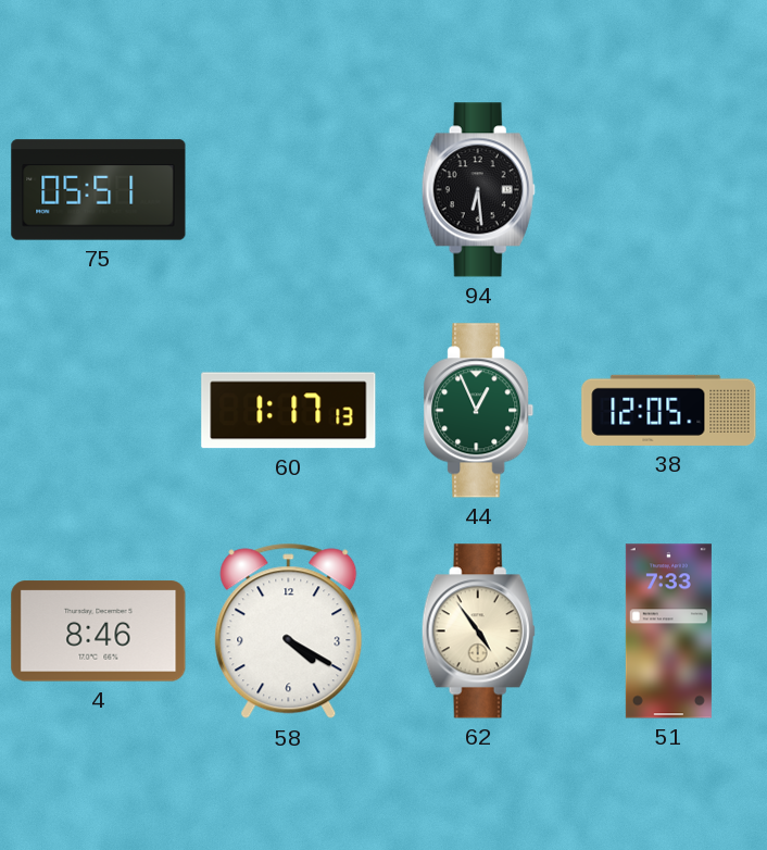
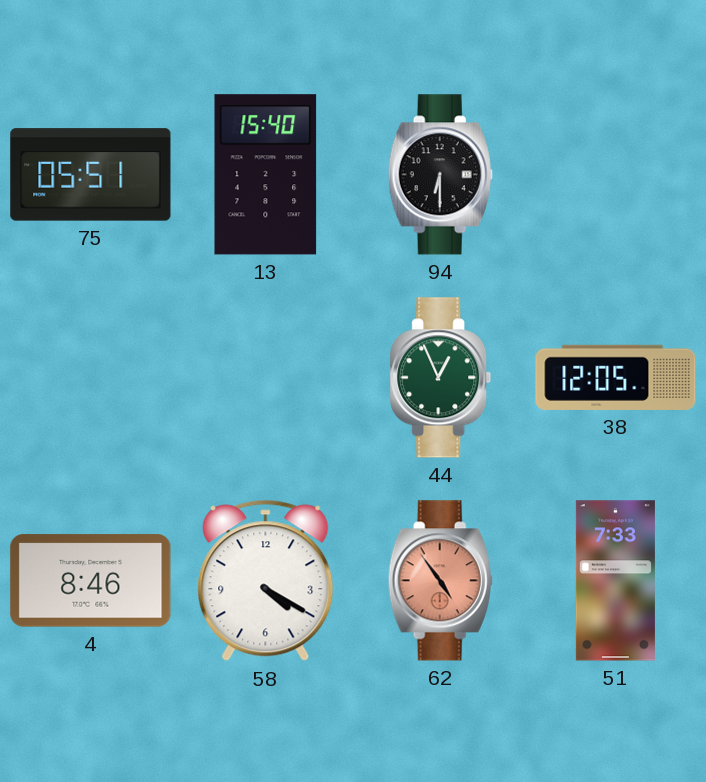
13: none -> 15:40 (266, 175)
94: 6:29 -> 6:30 (440, 175)
60: 1:17 -> none (289, 411)
62 dial: cream -> salmon (440, 581)
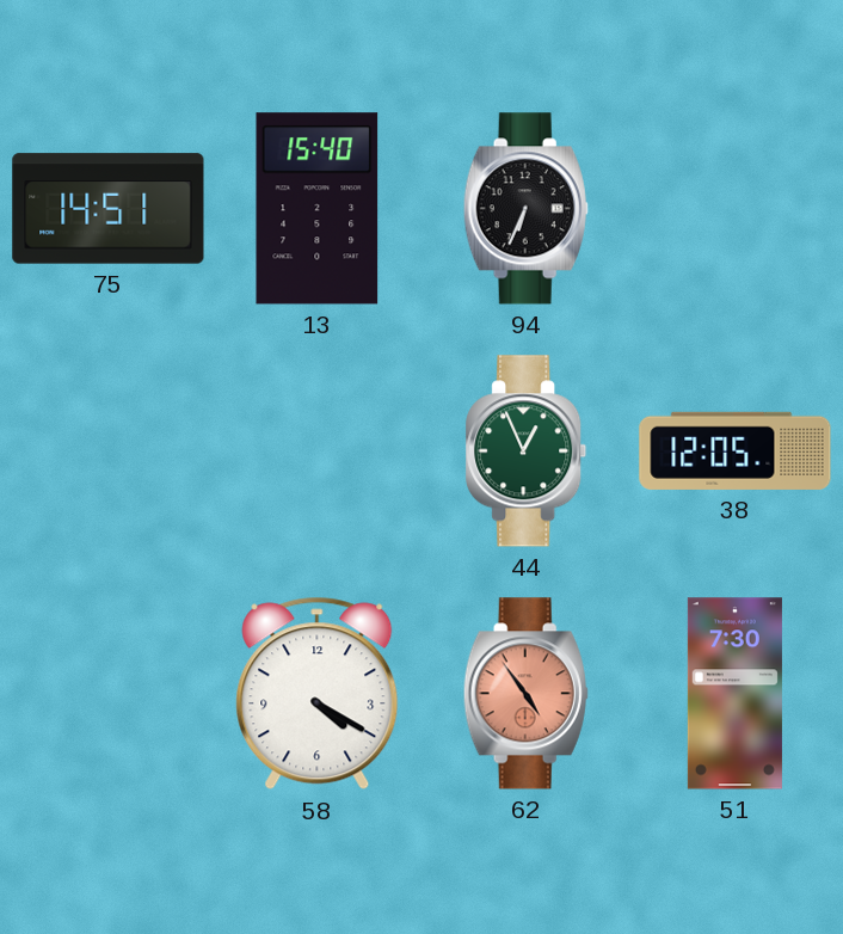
75: 05:51 -> 14:51 (109, 209)
94: 6:30 -> 6:34 (525, 209)
4: 8:46 -> none (91, 581)
51: 7:33 -> 7:30 (734, 694)
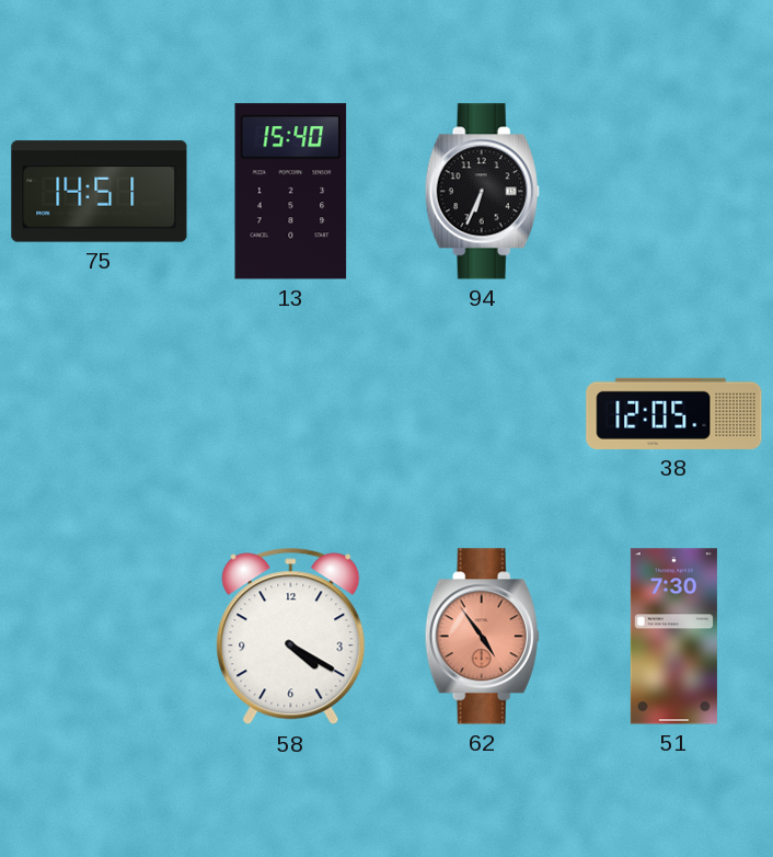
44: 12:56 -> none (527, 451)
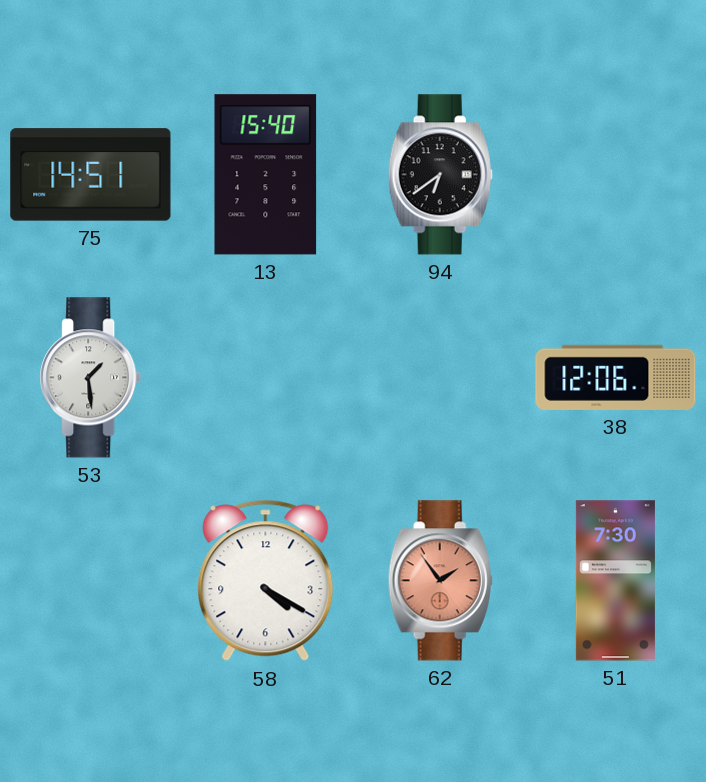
94: 6:34 -> 6:39 (440, 175)
53: none -> 1:29 (91, 378)
38: 12:05 -> 12:06 (616, 377)
62: 4:54 -> 1:54 (440, 581)
